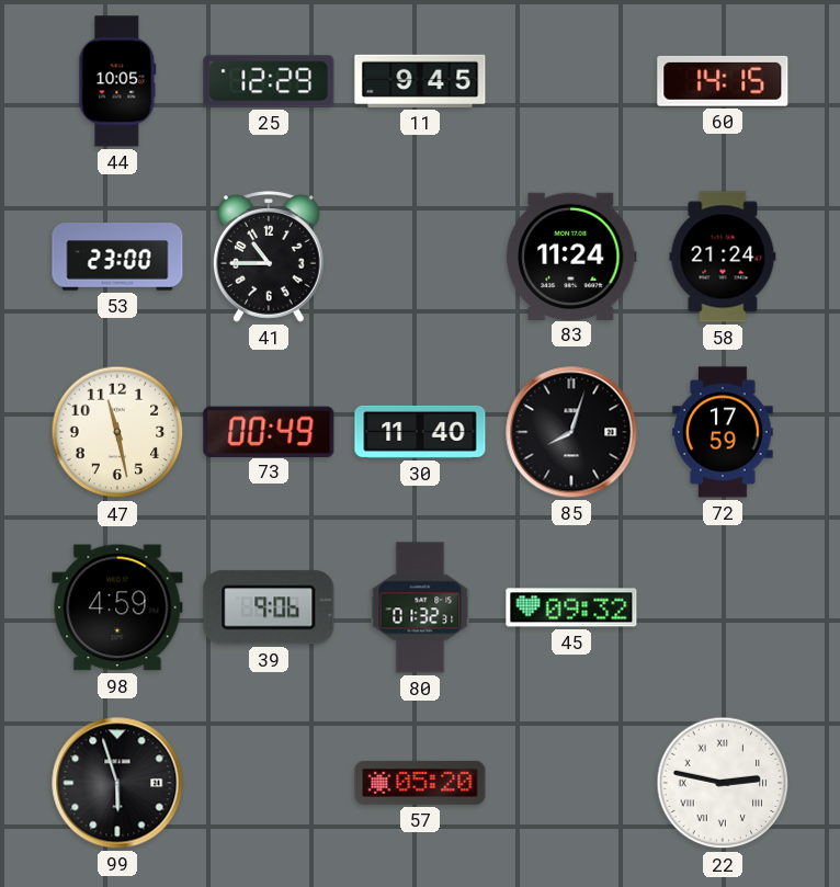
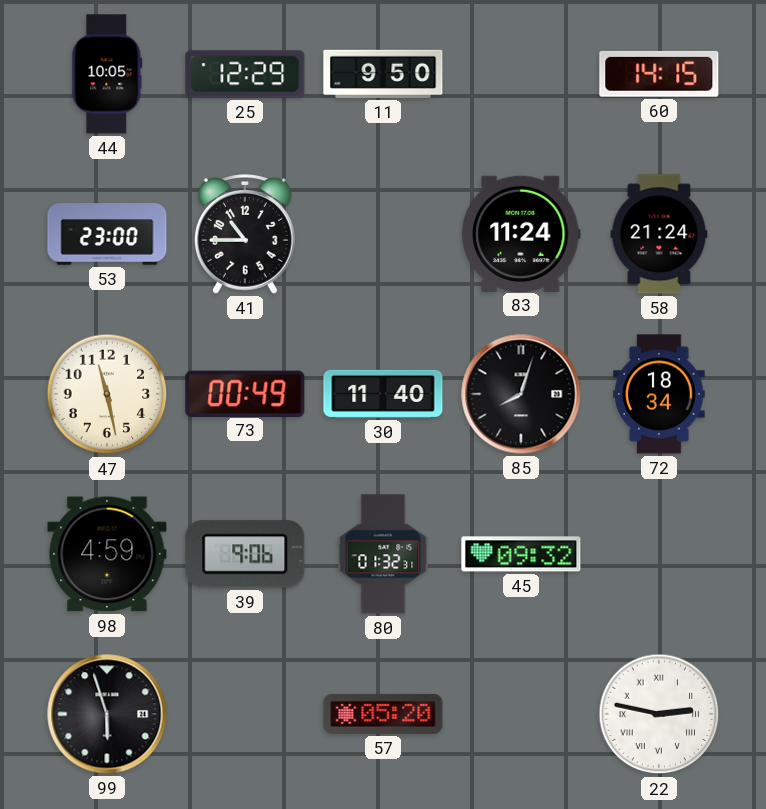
11: 9:45 -> 9:50 (383, 74)
72: 17:59 -> 18:34 (659, 394)
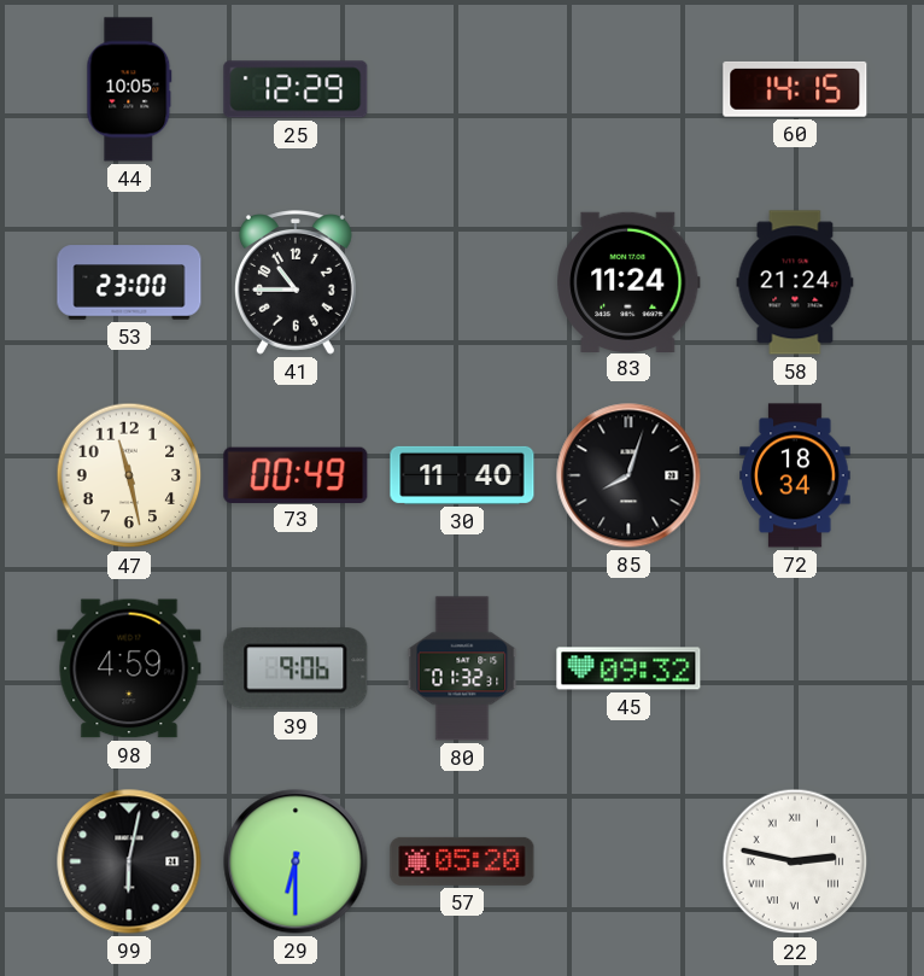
11: 9:50 -> none (383, 74)
99: 5:57 -> 6:02 (129, 861)
29: none -> 6:30 (296, 861)
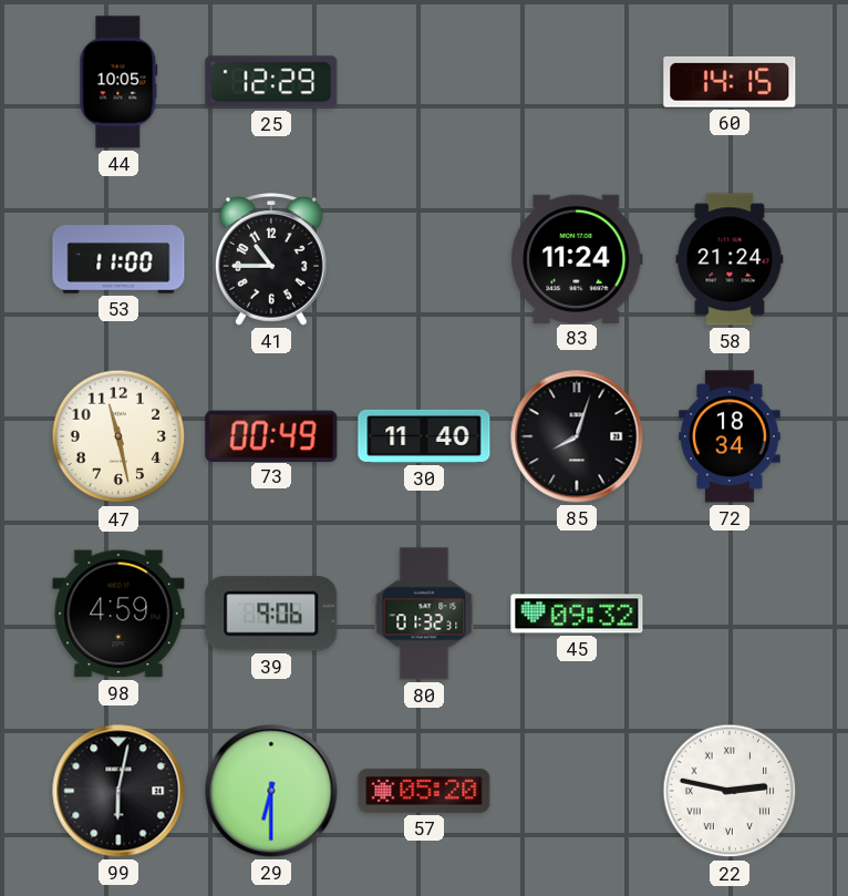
53: 23:00 -> 11:00 (118, 259)
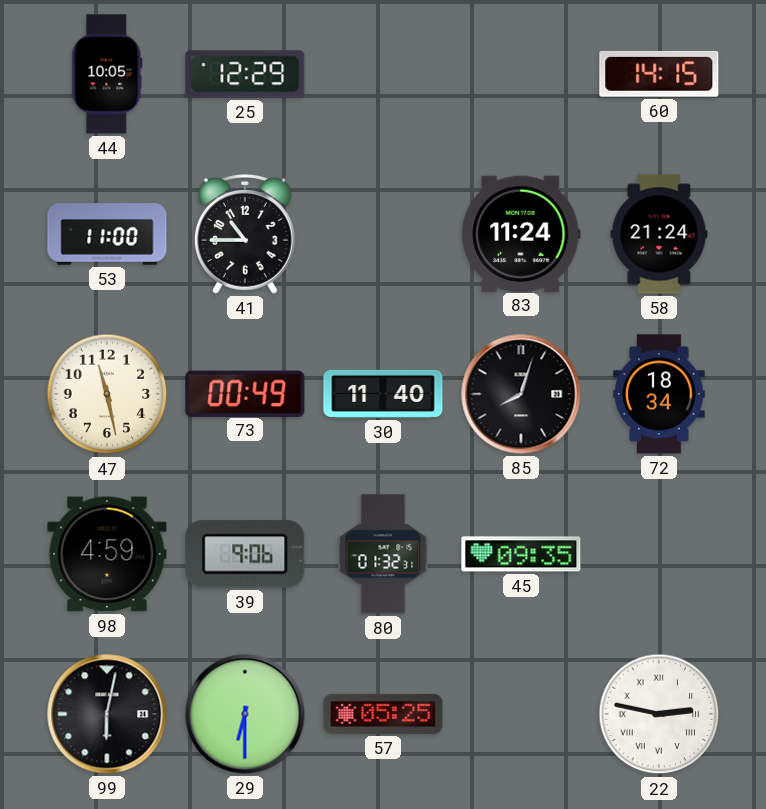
45: 09:32 -> 09:35 (521, 554)
57: 05:20 -> 05:25 (383, 714)
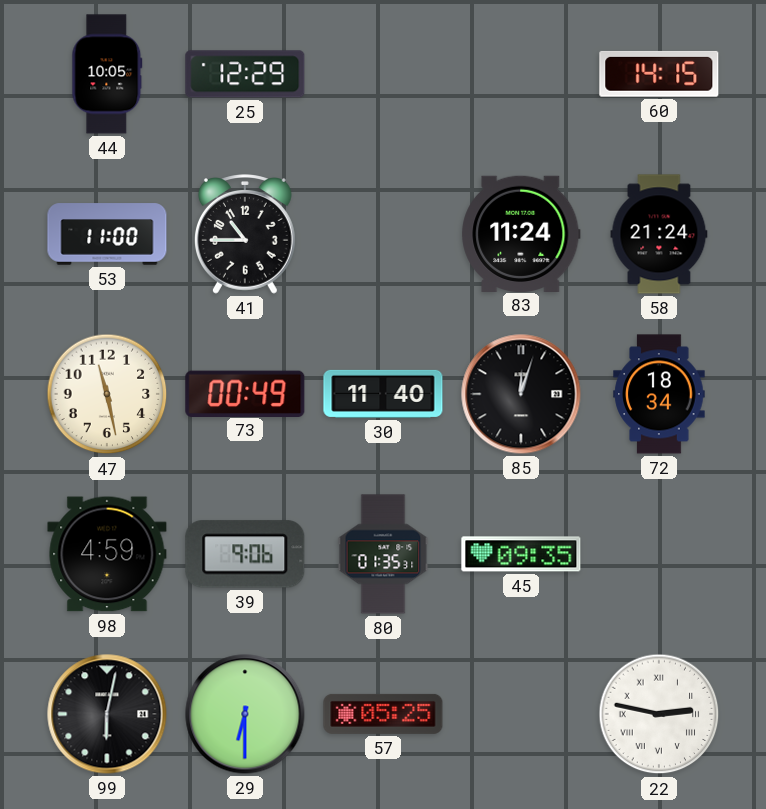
85: 8:03 -> 12:03 (521, 394)
80: 01:32 -> 01:35 (383, 554)
